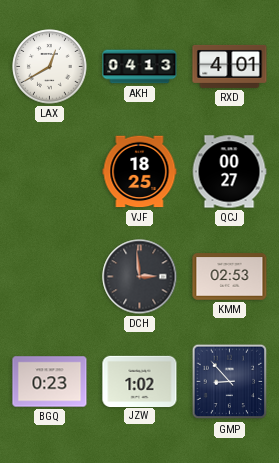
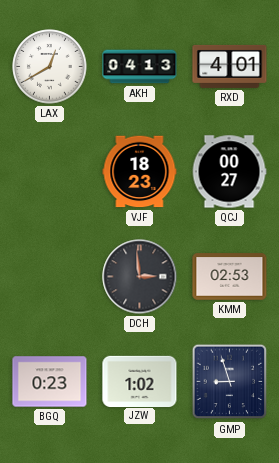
VJF: 18:25 -> 18:23 (140, 172)
GMP: 8:53 -> 8:57 (230, 382)
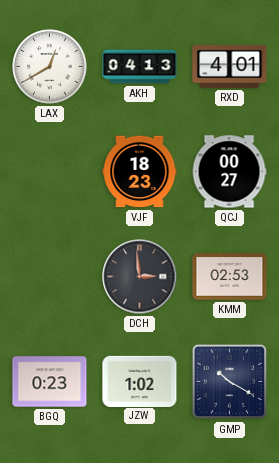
GMP: 8:57 -> 10:20 (230, 382)
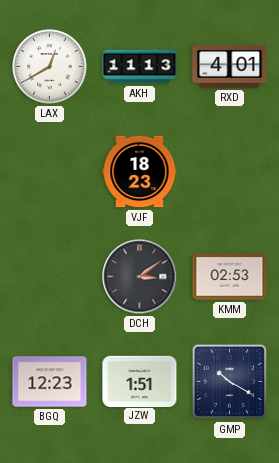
AKH: 04:13 -> 11:13 (140, 67)
QCJ: 00:27 -> none (229, 172)
DCH: 2:59 -> 3:09 (140, 277)
BGQ: 0:23 -> 12:23 (50, 382)
JZW: 1:02 -> 1:51 (140, 381)
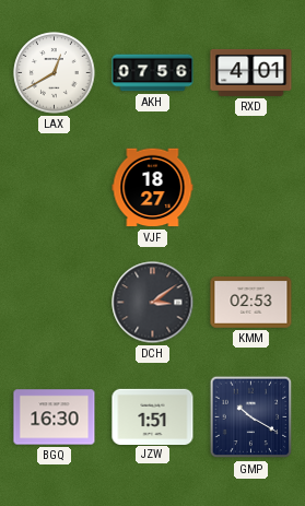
AKH: 11:13 -> 07:56 (153, 73)
VJF: 18:23 -> 18:27 (153, 188)
BGQ: 12:23 -> 16:30 (55, 417)
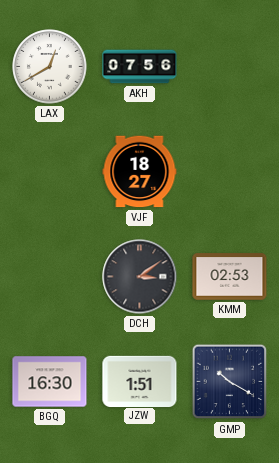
RXD: 4:01 -> none (251, 72)
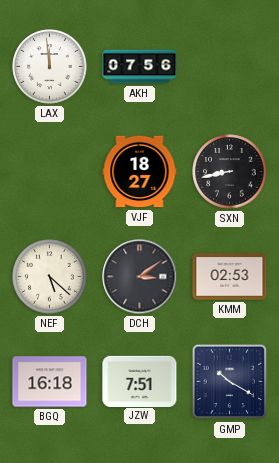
LAX: 12:40 -> 11:59 (50, 67)
SXN: none -> 8:43 (230, 172)
NEF: none -> 5:22 (50, 277)
BGQ: 16:30 -> 16:18 (50, 382)
JZW: 1:51 -> 7:51 (140, 381)
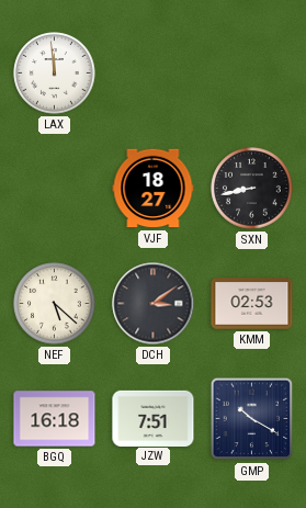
AKH: 07:56 -> none (140, 67)
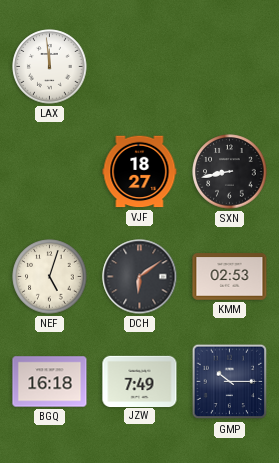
NEF: 5:22 -> 5:03 (50, 277)
DCH: 3:09 -> 6:09 (140, 277)
JZW: 7:51 -> 7:49 (140, 381)
GMP: 10:20 -> 10:15 (230, 382)
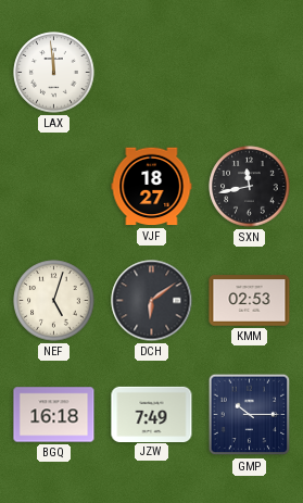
SXN: 8:43 -> 11:43 (250, 187)
